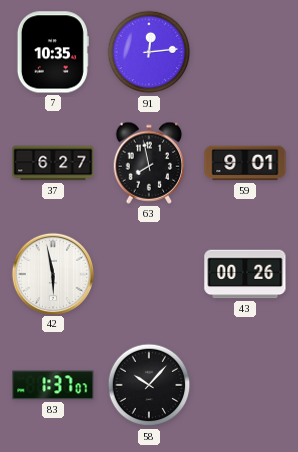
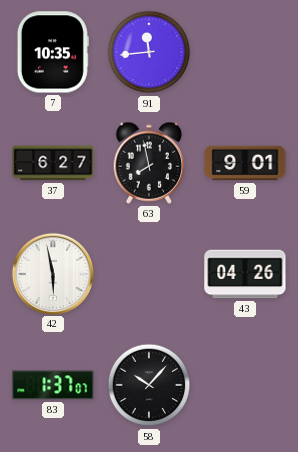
91: 12:14 -> 11:44 (149, 52)
43: 00:26 -> 04:26 (245, 274)
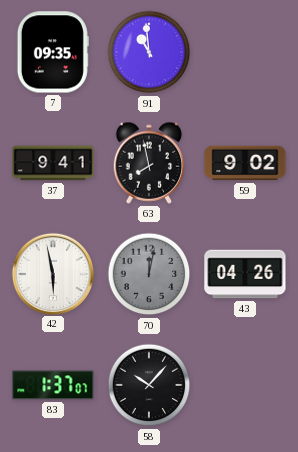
7: 10:35 -> 09:35 (53, 52)
91: 11:44 -> 10:59 (149, 52)
37: 6:27 -> 9:41 (53, 163)
59: 9:01 -> 9:02 (245, 163)
70: none -> 12:02 (149, 274)
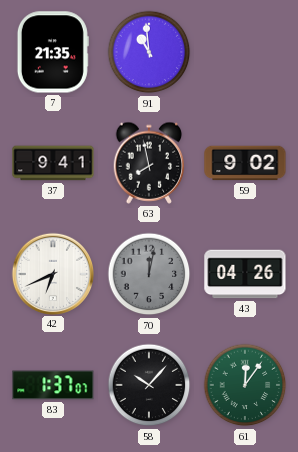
7: 09:35 -> 21:35 (53, 52)
42: 5:58 -> 6:41 (52, 273)
61: none -> 12:06 (245, 385)
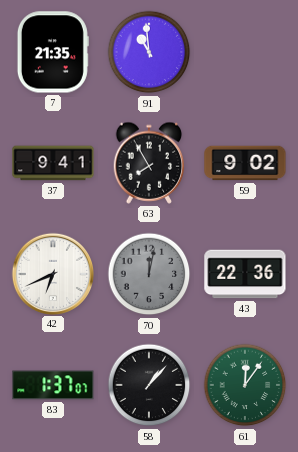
63: 7:58 -> 7:55 (149, 163)
43: 04:26 -> 22:36 (245, 274)
58: 10:07 -> 1:07 (149, 385)
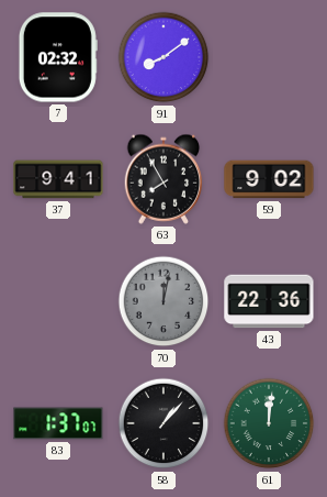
7: 21:35 -> 02:32 (58, 57)
91: 10:59 -> 8:09 (163, 57)
42: 6:41 -> none (52, 273)
61: 12:06 -> 12:01 (269, 423)
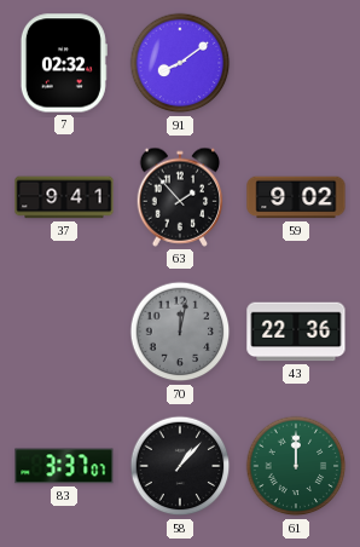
63: 7:55 -> 1:53 (180, 197)
83: 1:37 -> 3:37 (64, 466)
61: 12:01 -> 12:00 (296, 466)
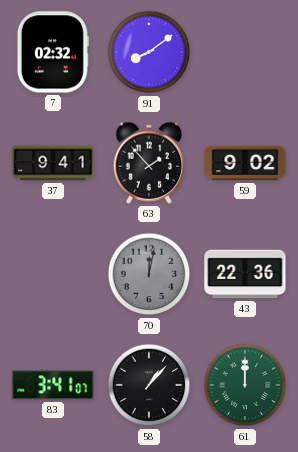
83: 3:37 -> 3:41 (53, 385)
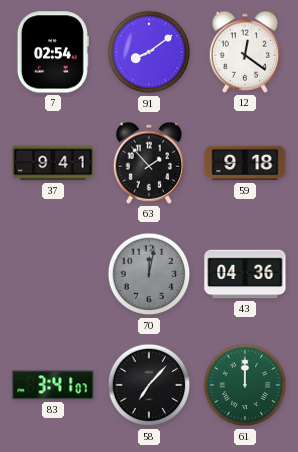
7: 02:32 -> 02:54 (53, 52)
12: none -> 12:21 (245, 52)
59: 9:02 -> 9:18 (245, 163)
43: 22:36 -> 04:36 (245, 274)
58: 1:07 -> 7:07 (149, 385)
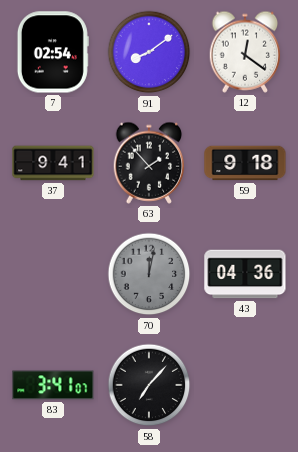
61: 12:00 -> none (245, 385)
